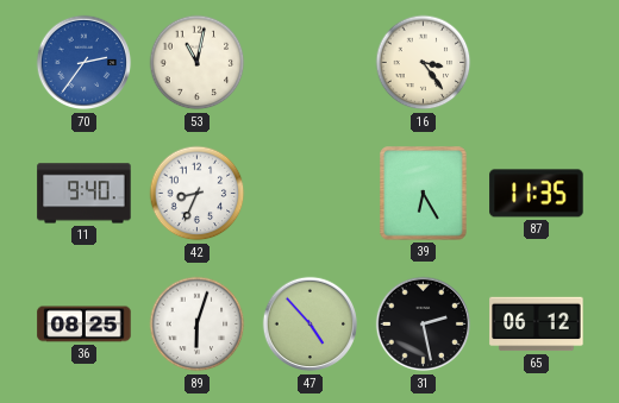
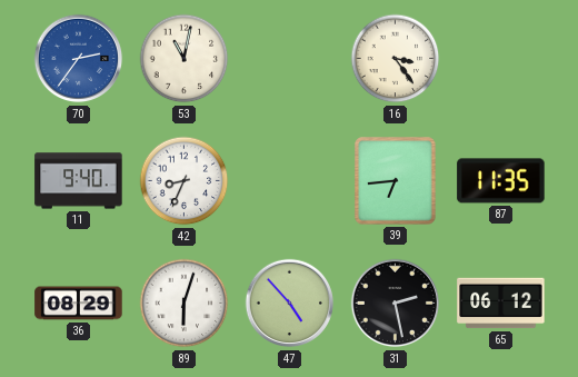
39: 6:25 -> 6:44 (396, 181)
36: 08:25 -> 08:29 (79, 304)
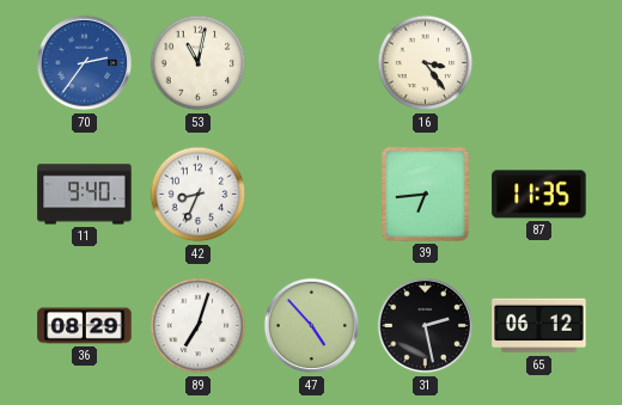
89: 6:03 -> 7:03 (199, 326)
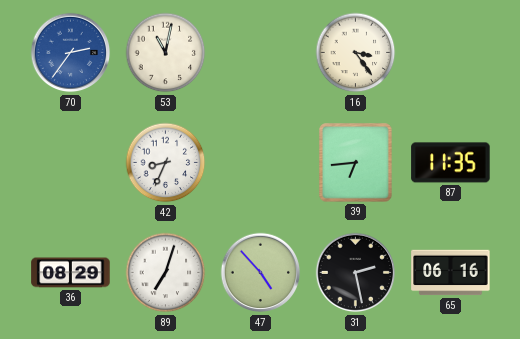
11: 9:40 -> none (85, 195)
65: 06:12 -> 06:16 (451, 273)
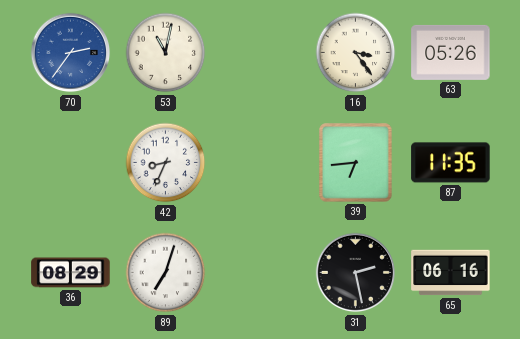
63: none -> 05:26 (451, 52)
47: 4:53 -> none (261, 273)
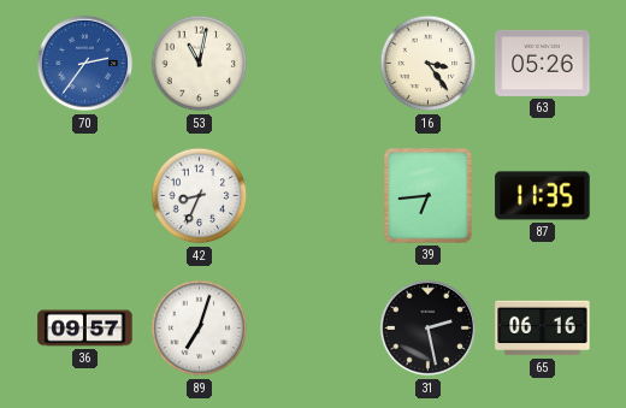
36: 08:29 -> 09:57 (85, 329)
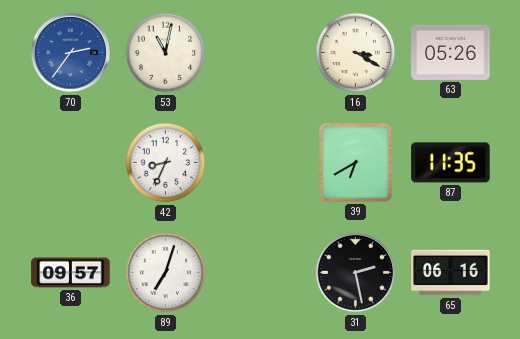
16: 3:24 -> 3:20 (356, 53)
39: 6:44 -> 6:40 (356, 163)
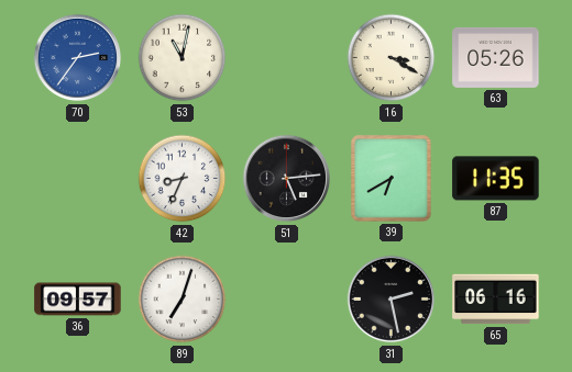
51: none -> 5:14 (287, 179)
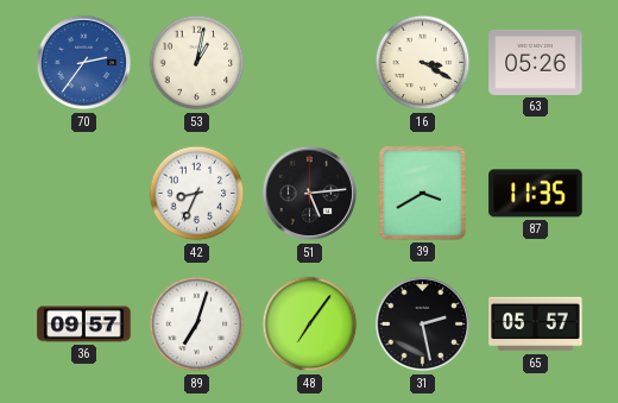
53: 11:02 -> 1:02 (197, 63)
39: 6:40 -> 3:40 (423, 194)
48: none -> 7:06 (310, 325)
65: 06:16 -> 05:57 (536, 325)
